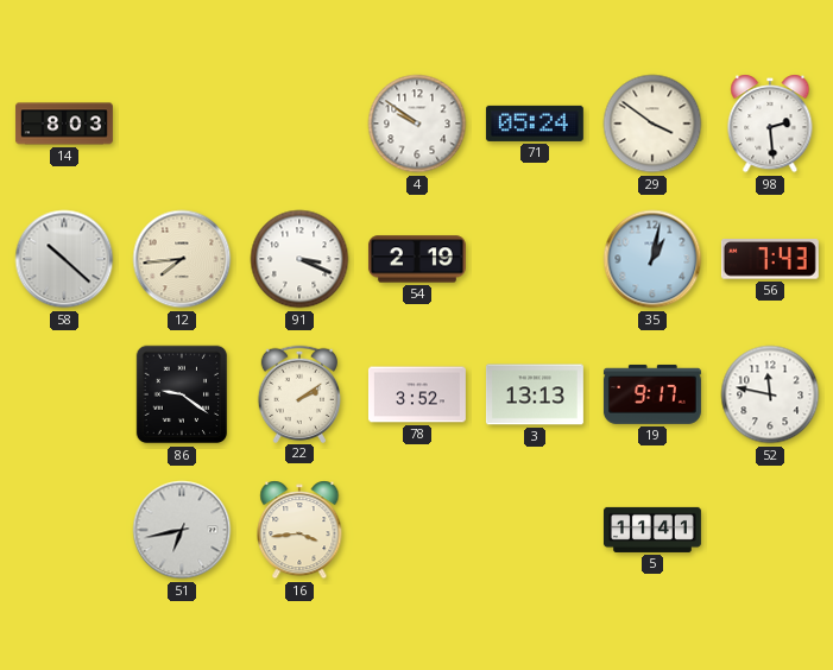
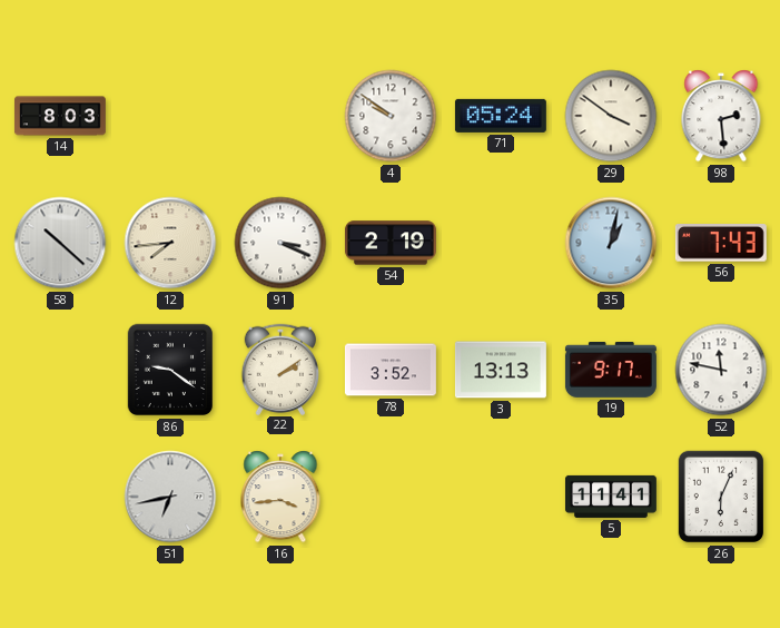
26: none -> 6:04 (721, 497)
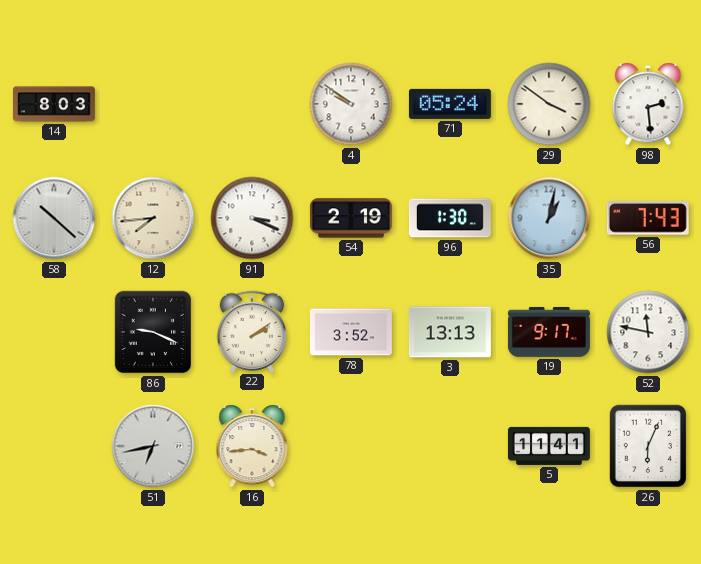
96: none -> 1:30 (450, 218)
86: 9:21 -> 9:19 (153, 332)
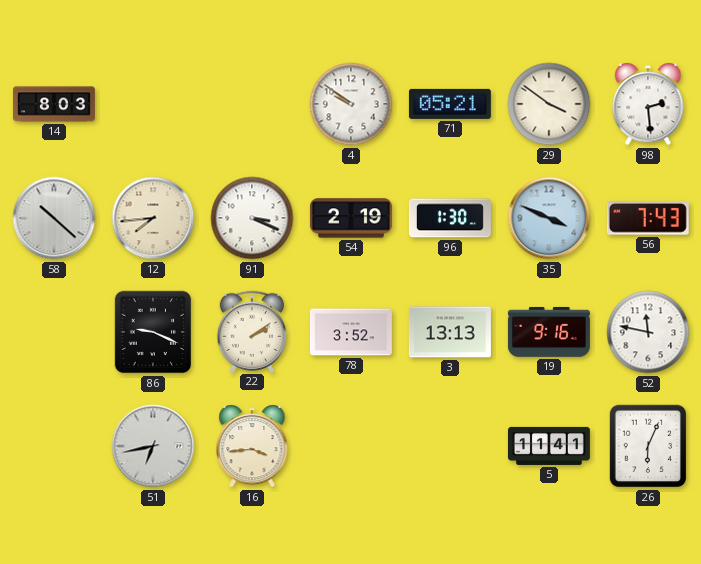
71: 05:24 -> 05:21 (450, 104)
35: 1:02 -> 3:49 (549, 218)
19: 9:17 -> 9:16 (549, 332)
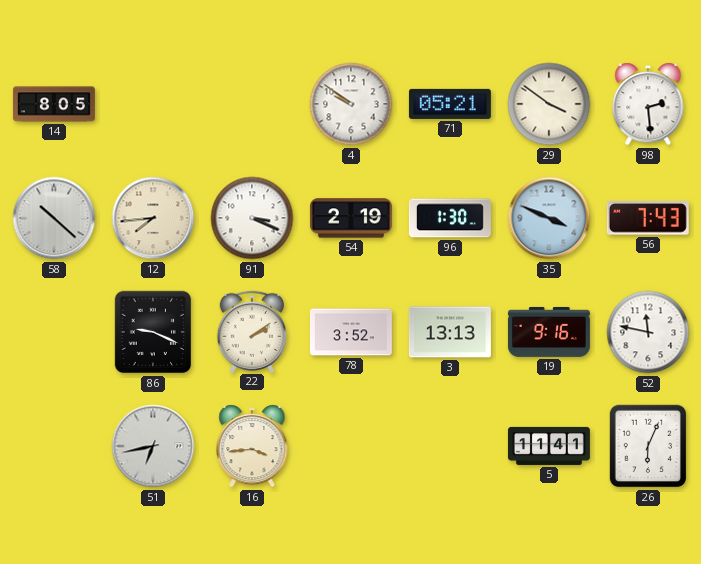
14: 8:03 -> 8:05 (54, 104)
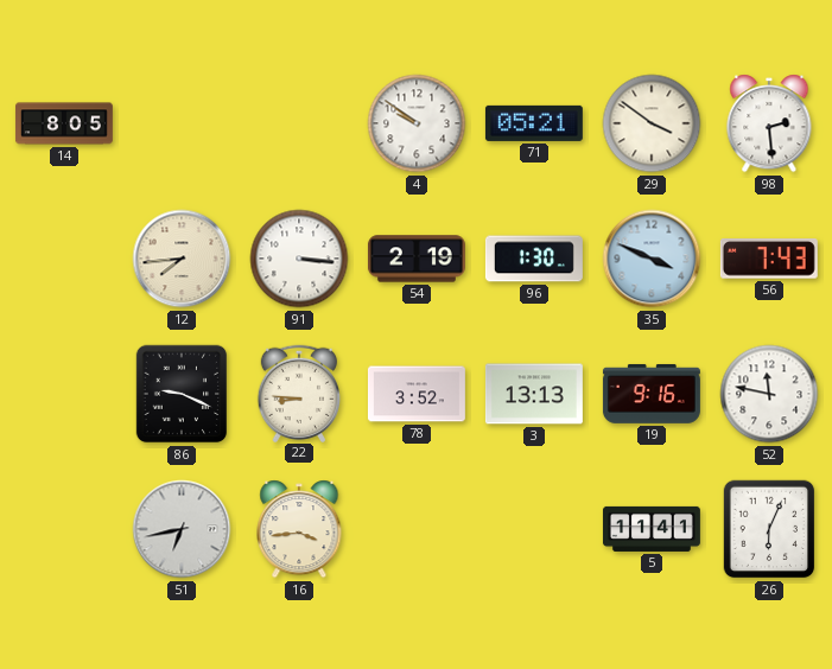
58: 10:22 -> none (54, 218)
91: 3:19 -> 3:16 (299, 259)
22: 2:09 -> 8:46 (298, 393)
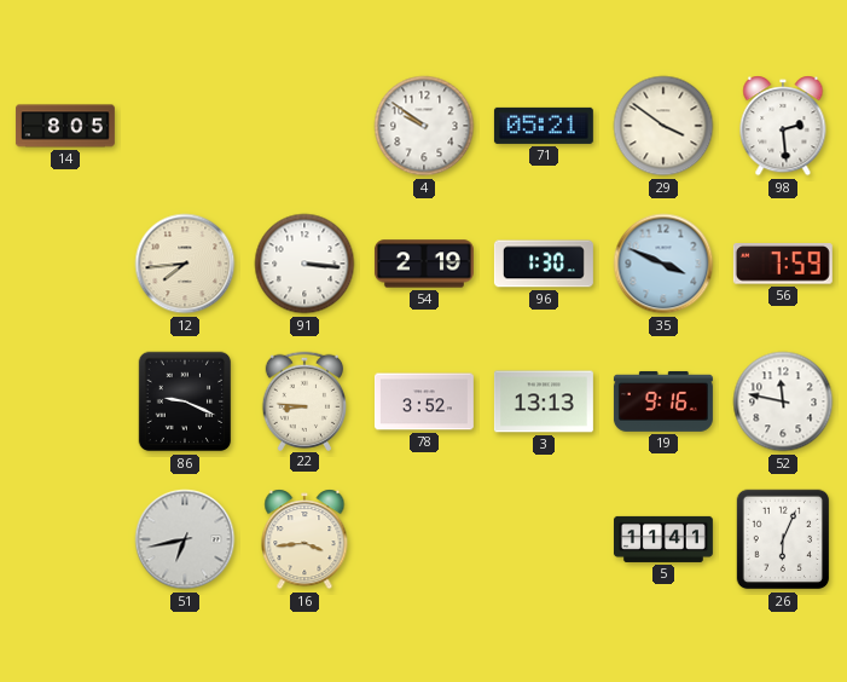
56: 7:43 -> 7:59 (783, 265)
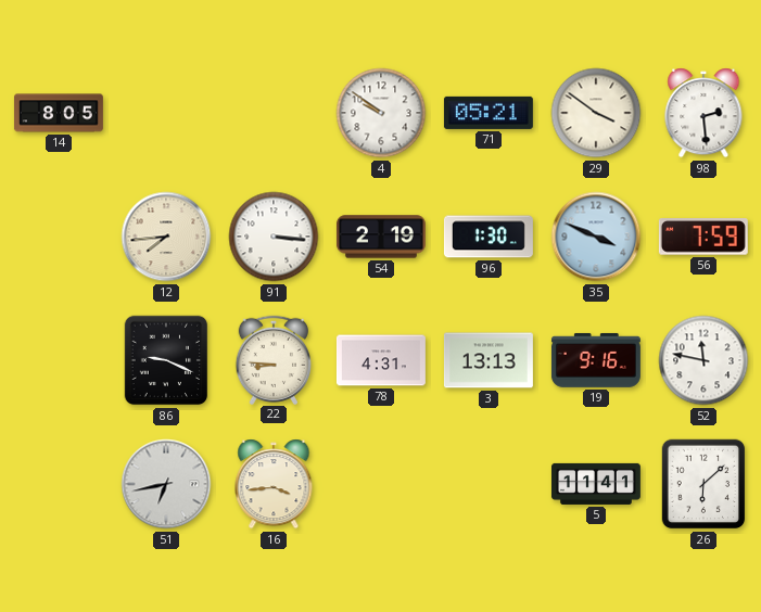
78: 3:52 -> 4:31 (381, 360)
26: 6:04 -> 6:08 (703, 484)
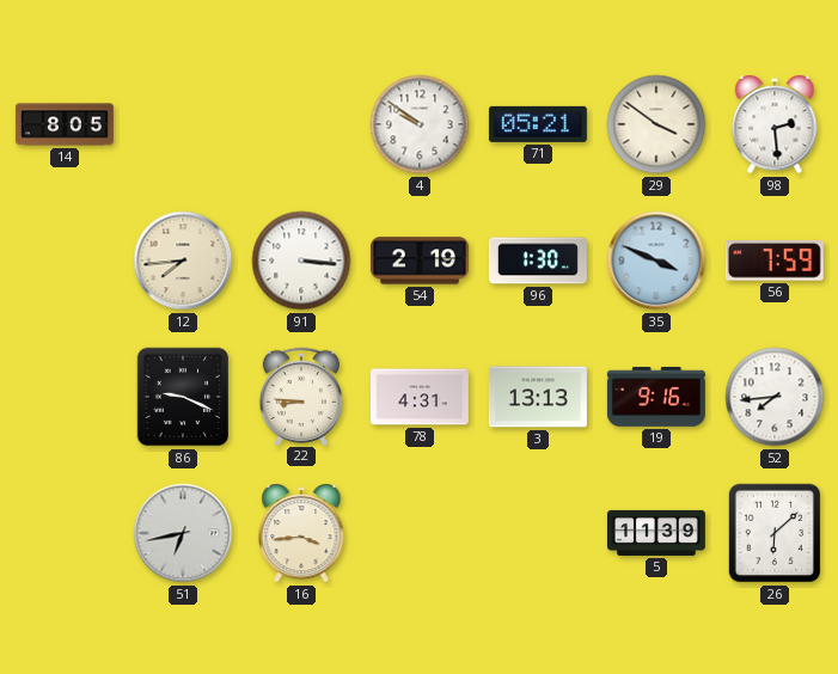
52: 11:47 -> 7:44 (775, 397)
5: 11:41 -> 11:39 (656, 533)
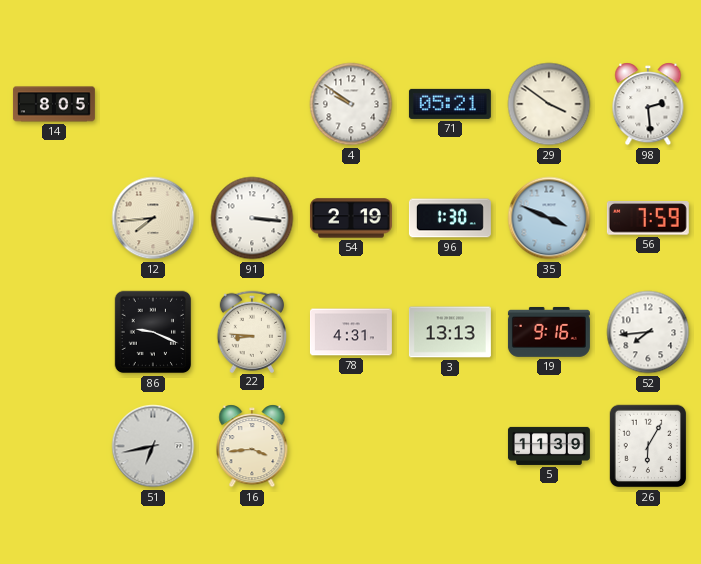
26: 6:08 -> 6:05 (648, 446)
